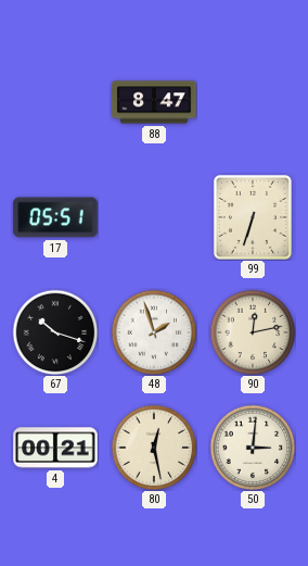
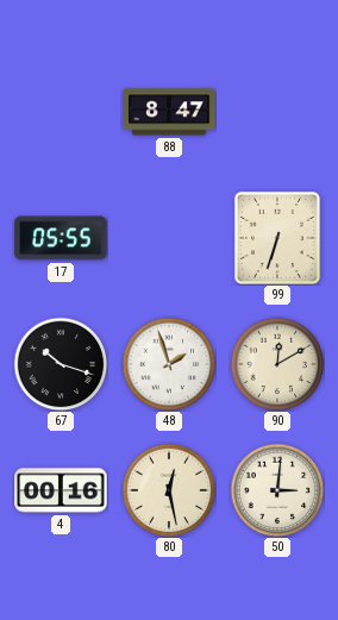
17: 05:51 -> 05:55 (61, 238)
90: 12:13 -> 12:10 (277, 364)
4: 00:21 -> 00:16 (61, 490)
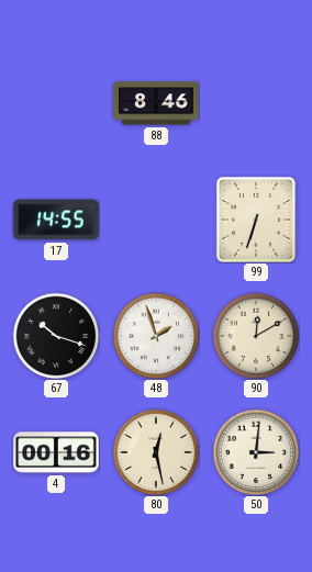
88: 8:47 -> 8:46 (156, 103)
17: 05:55 -> 14:55 (56, 220)
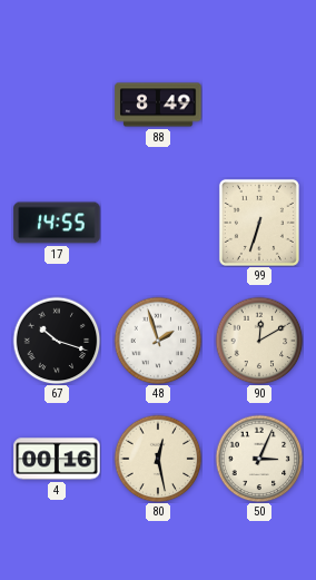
88: 8:46 -> 8:49 (158, 105)
50: 3:01 -> 3:04 (259, 459)
